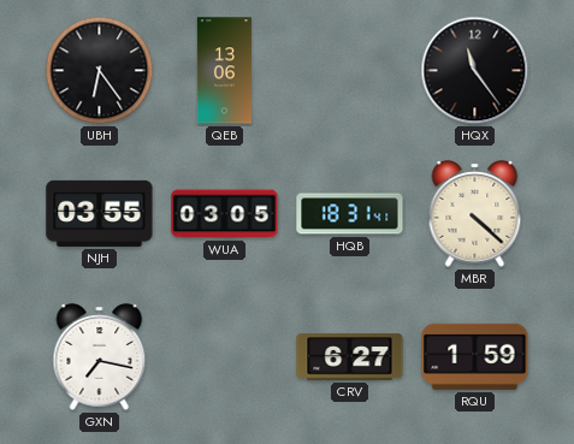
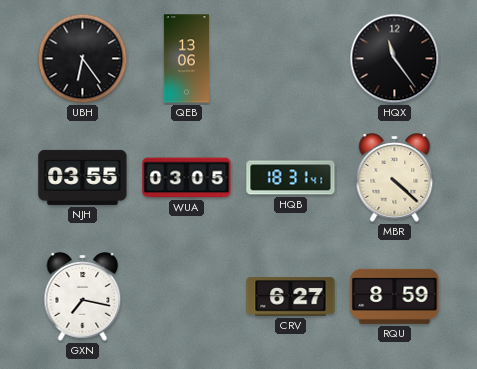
RQU: 1:59 -> 8:59 (395, 296)
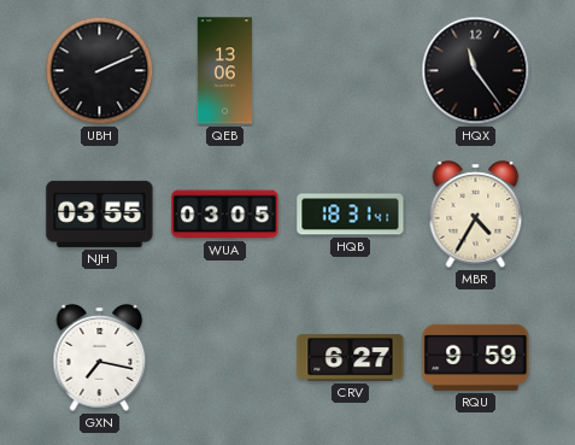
UBH: 6:24 -> 2:11 (100, 71)
MBR: 4:22 -> 4:35 (476, 215)
RQU: 8:59 -> 9:59 (476, 357)
